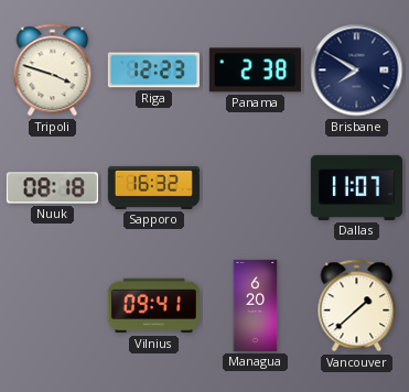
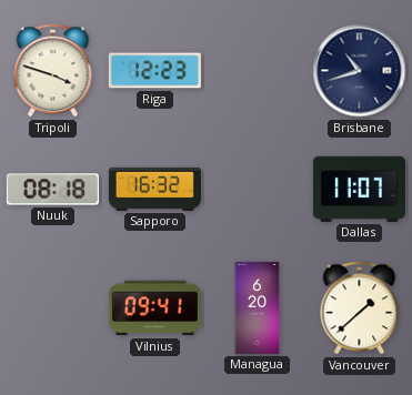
Panama: 2:38 -> none (255, 70)
Brisbane: 7:50 -> 10:42 (360, 71)
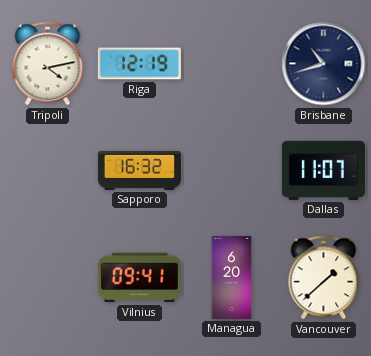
Tripoli: 3:48 -> 4:13 (48, 64)
Riga: 12:23 -> 12:19 (139, 64)
Nuuk: 08:18 -> none (52, 190)
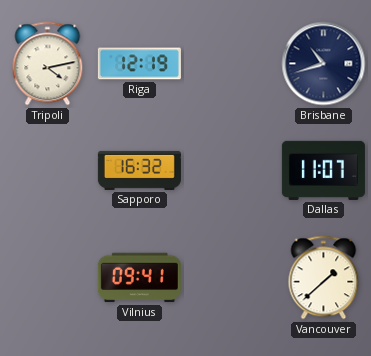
Managua: 6:20 -> none (232, 277)
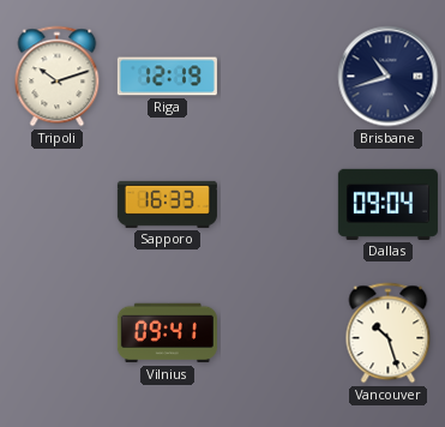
Tripoli: 4:13 -> 10:12 (58, 77)
Sapporo: 16:32 -> 16:33 (167, 204)
Dallas: 11:07 -> 09:04 (387, 204)
Vancouver: 1:38 -> 10:27 (389, 333)
